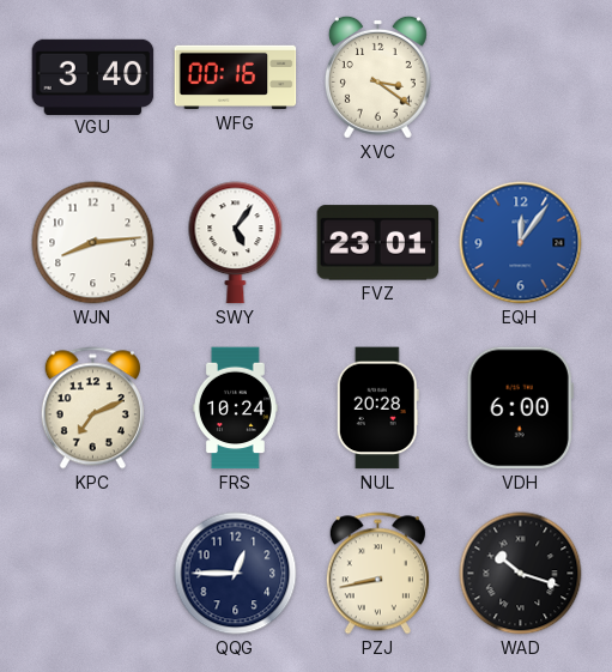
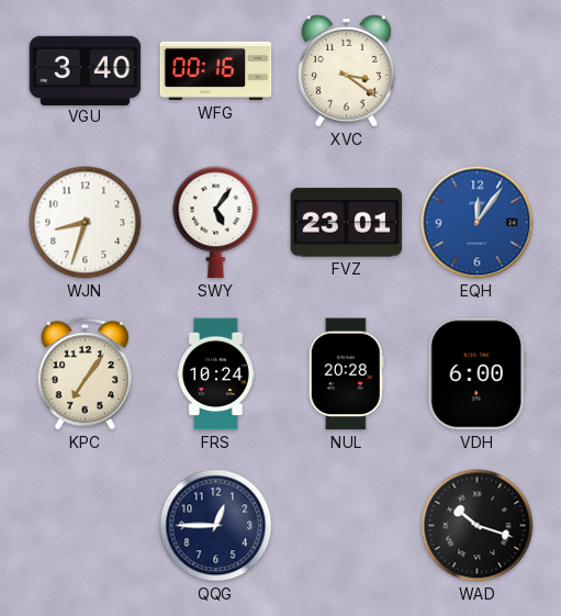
WJN: 8:14 -> 8:33 (86, 223)
KPC: 7:11 -> 7:06 (85, 374)
PZJ: 8:43 -> none (377, 574)
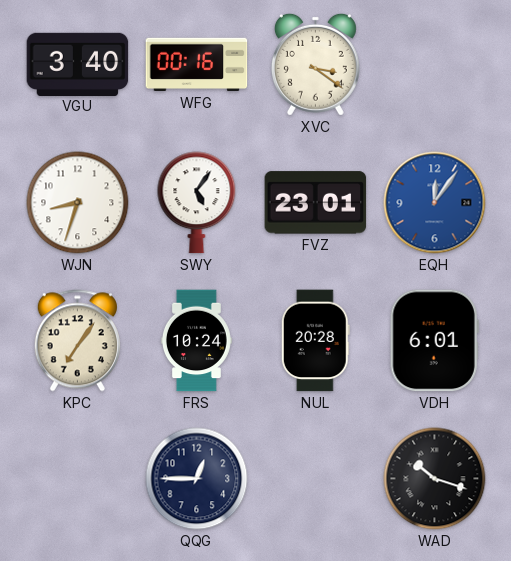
VDH: 6:00 -> 6:01 (434, 341)
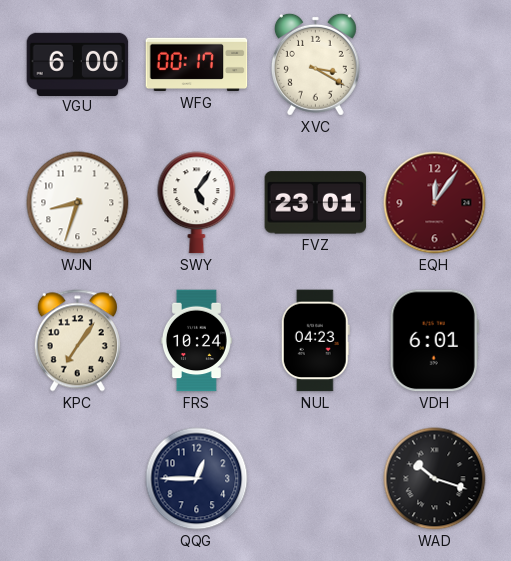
VGU: 3:40 -> 6:00 (78, 64)
WFG: 00:16 -> 00:17 (197, 65)
XVC: 3:21 -> 3:20 (315, 64)
EQH dial: blue -> burgundy (435, 203)
NUL: 20:28 -> 04:23 (315, 341)
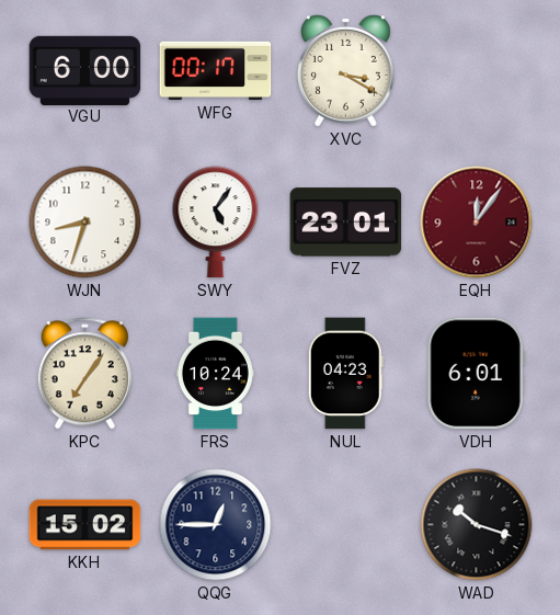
KKH: none -> 15:02 (85, 525)
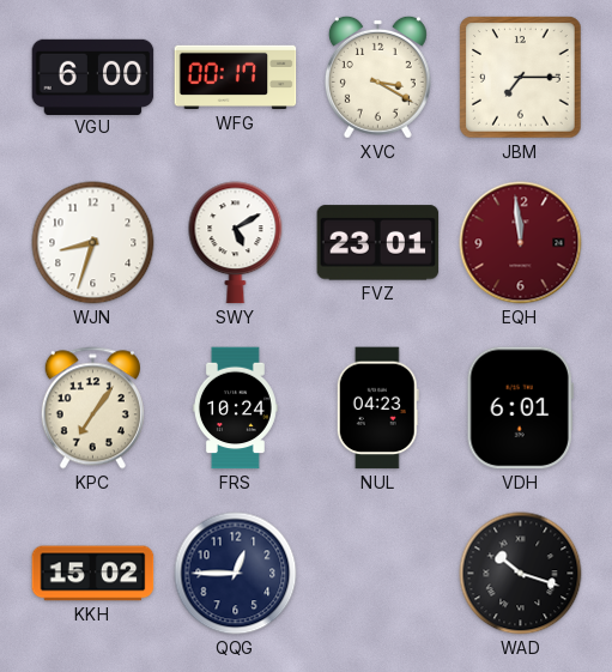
JBM: none -> 7:15 (521, 78)
SWY: 5:06 -> 5:10 (236, 243)
EQH: 12:06 -> 11:59 (521, 243)
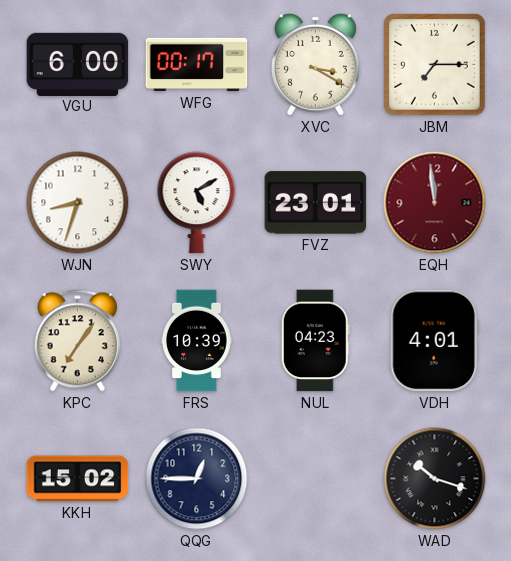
FRS: 10:24 -> 10:39 (196, 341)
VDH: 6:01 -> 4:01 (434, 341)
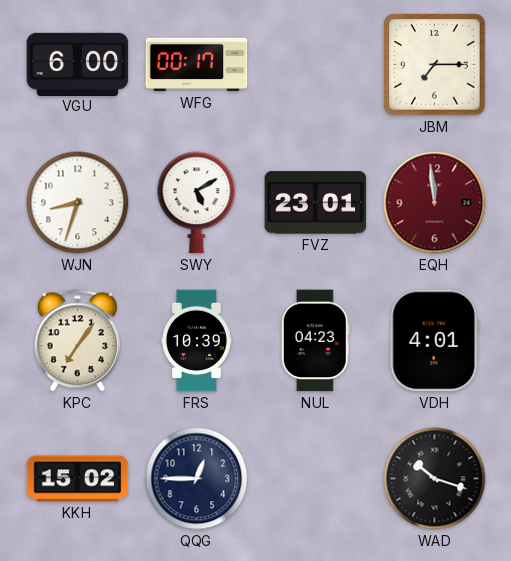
XVC: 3:20 -> none (315, 64)
